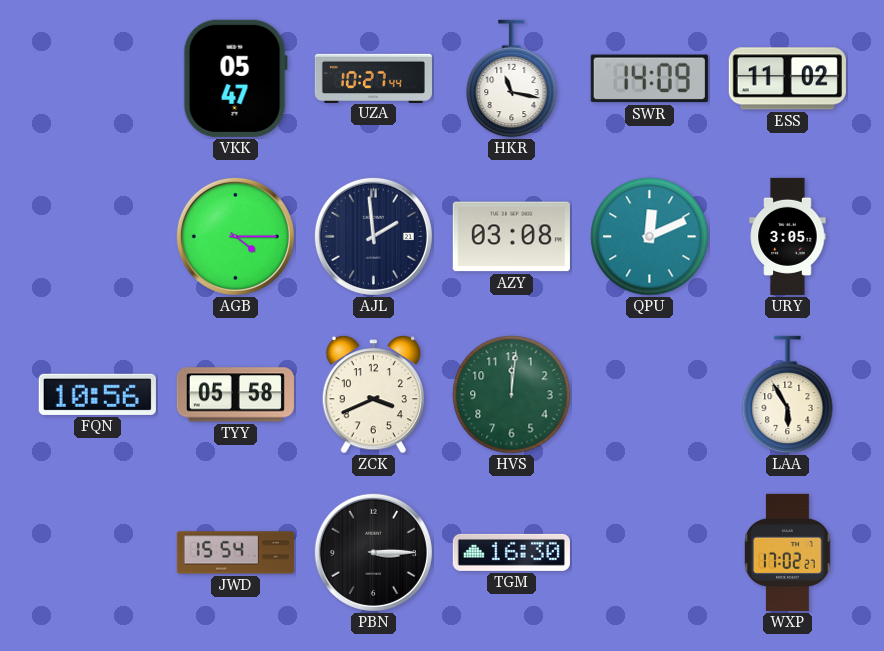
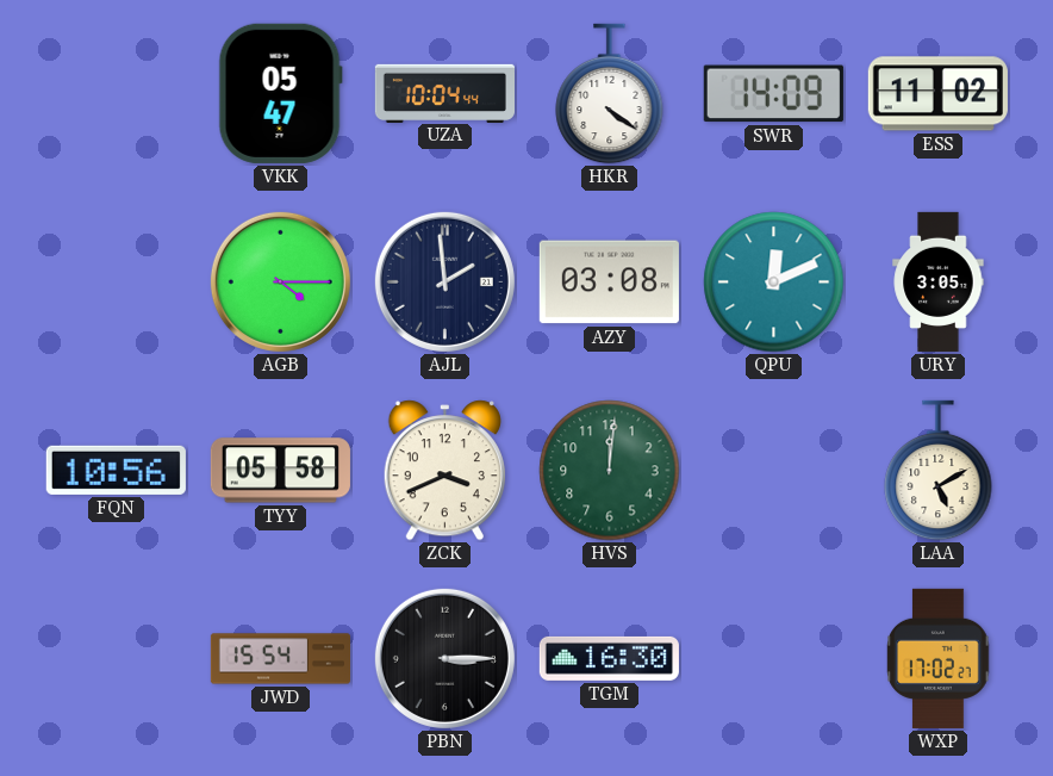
UZA: 10:27 -> 10:04 (444, 93)
HKR: 11:17 -> 4:21 (610, 94)
LAA: 5:55 -> 5:10 (939, 471)
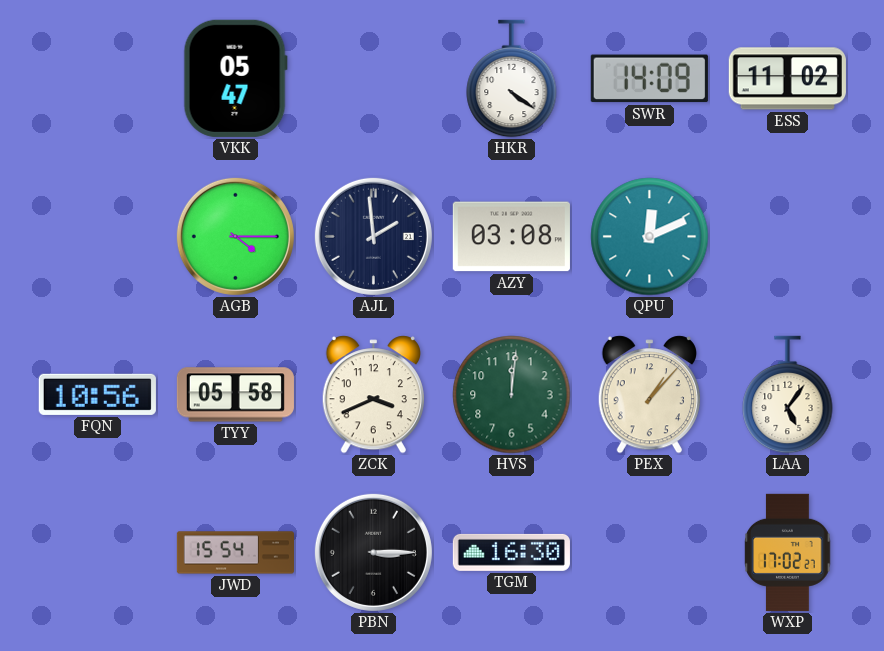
UZA: 10:04 -> none (444, 93)
URY: 3:05 -> none (939, 281)
PEX: none -> 1:07 (649, 395)
LAA: 5:10 -> 5:06 (788, 395)
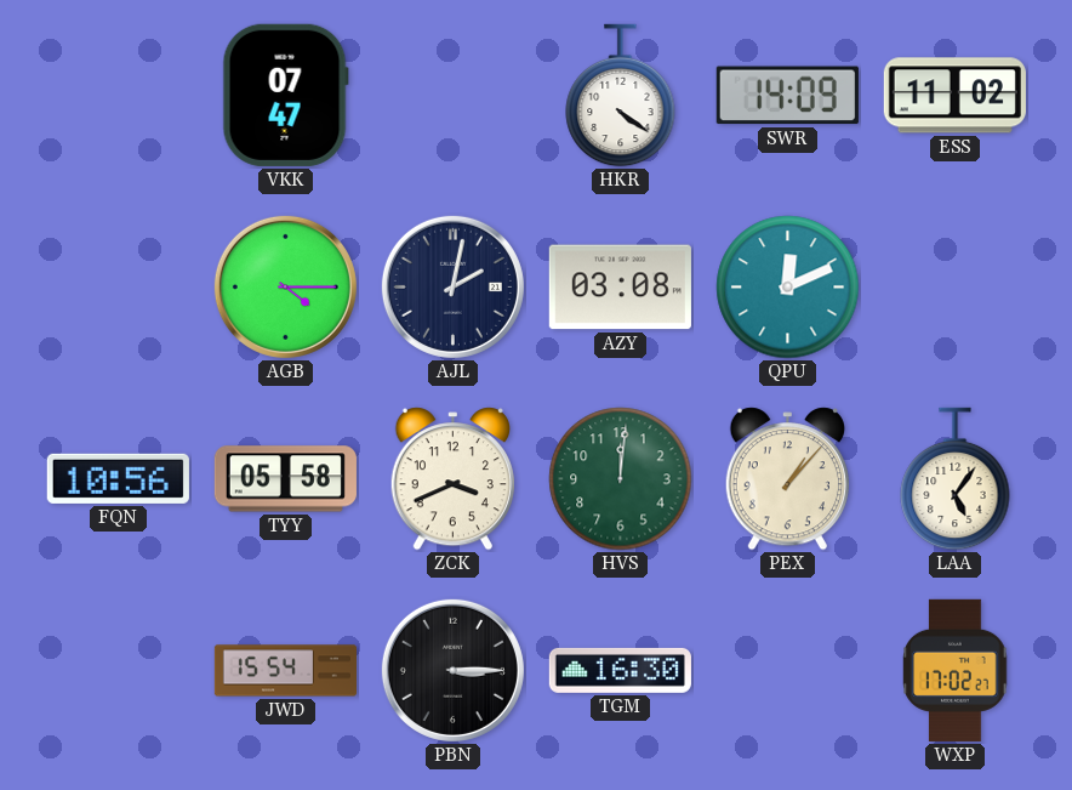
VKK: 05:47 -> 07:47 (285, 95)
AJL: 1:59 -> 2:02 (452, 286)
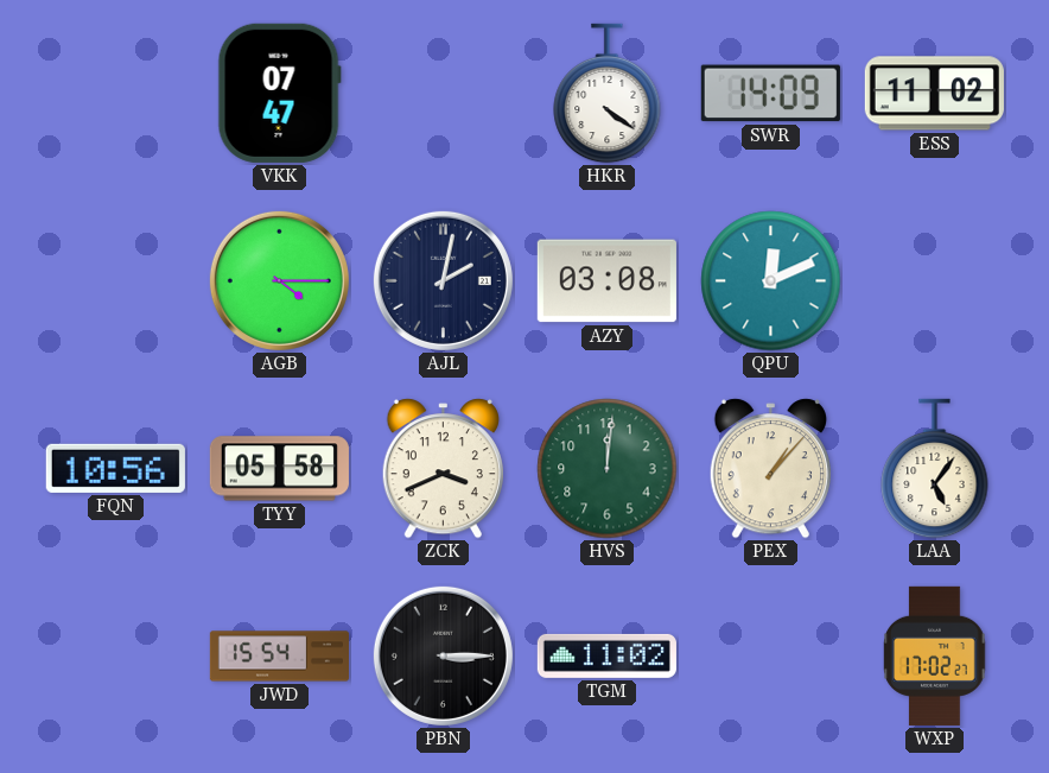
TGM: 16:30 -> 11:02 (606, 655)
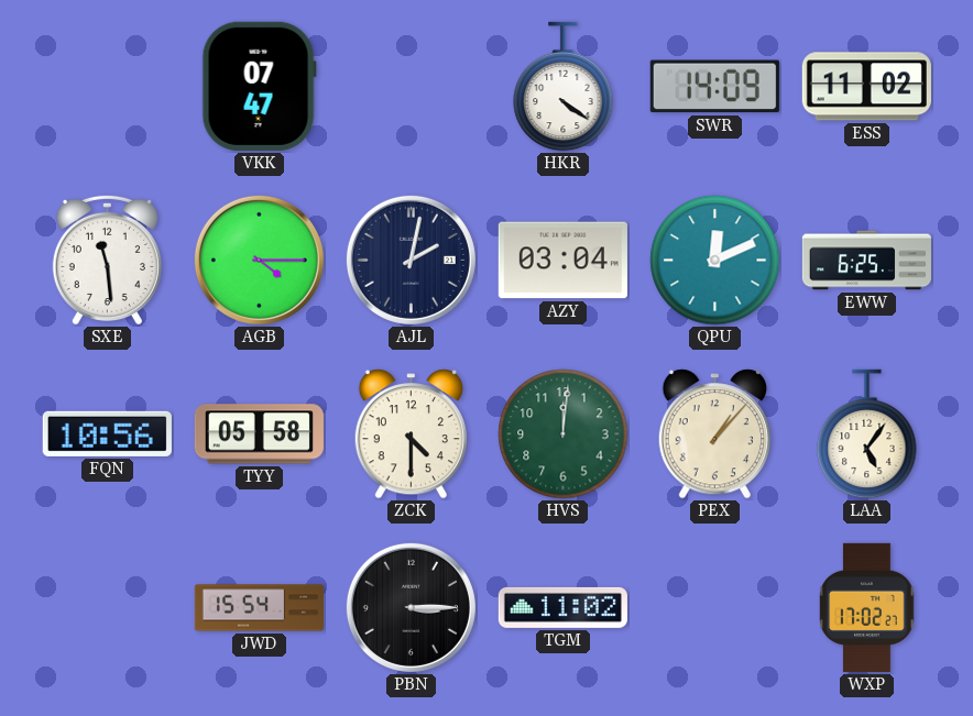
SXE: none -> 11:29 (107, 260)
AZY: 03:08 -> 03:04 (562, 261)
EWW: none -> 6:25 (866, 261)
ZCK: 3:41 -> 4:30 (411, 434)
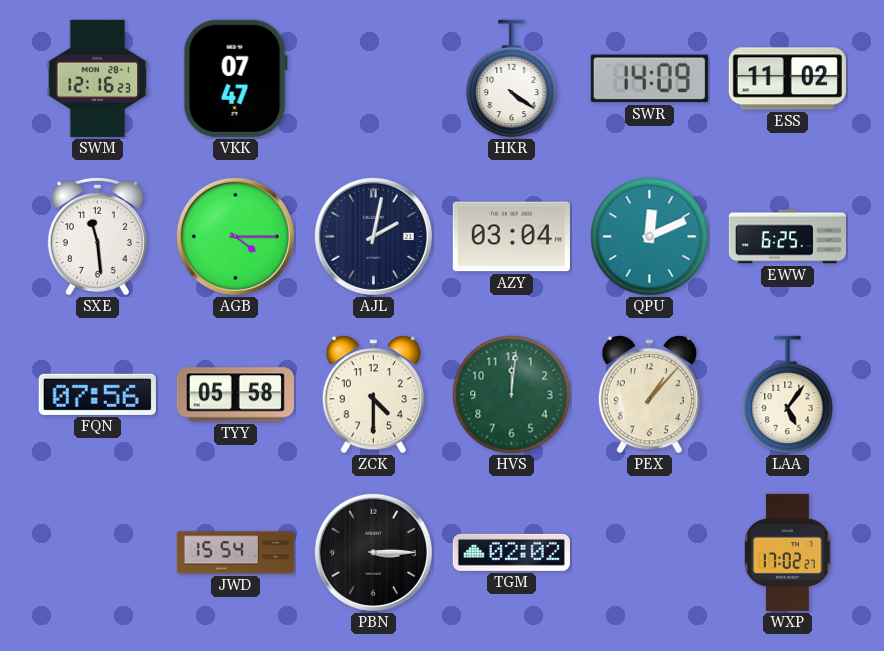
SWM: none -> 12:16 (98, 78)
FQN: 10:56 -> 07:56 (97, 394)
TGM: 11:02 -> 02:02 (511, 552)
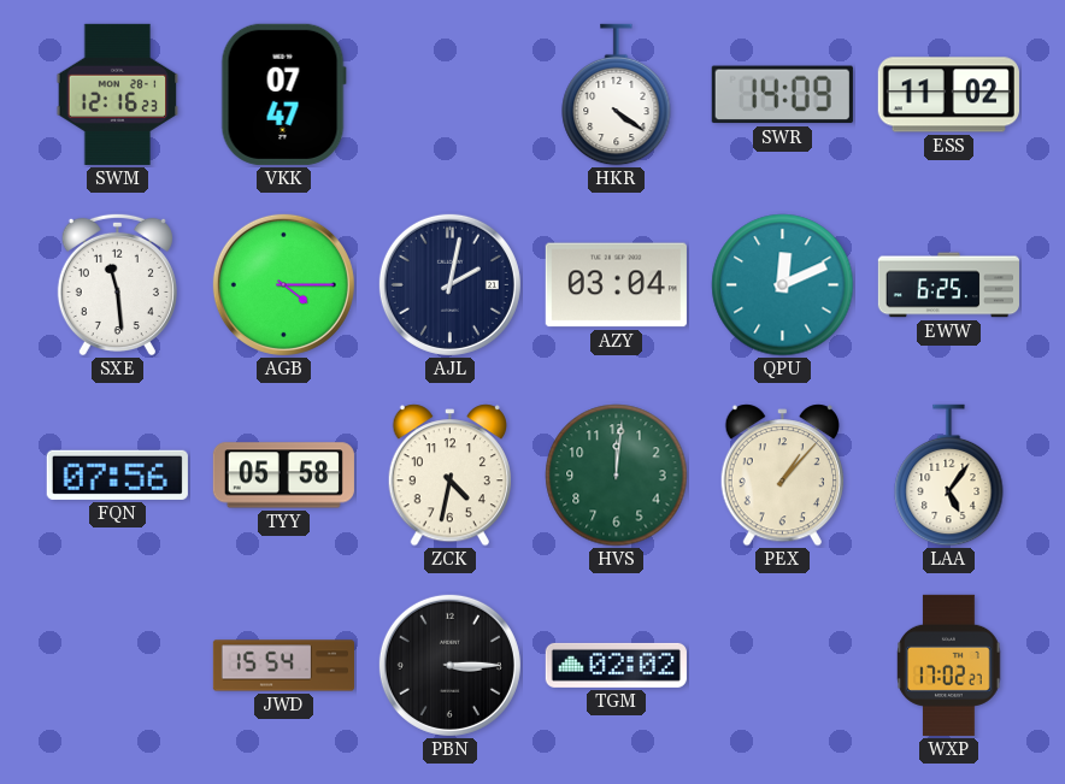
ZCK: 4:30 -> 4:32 (449, 476)
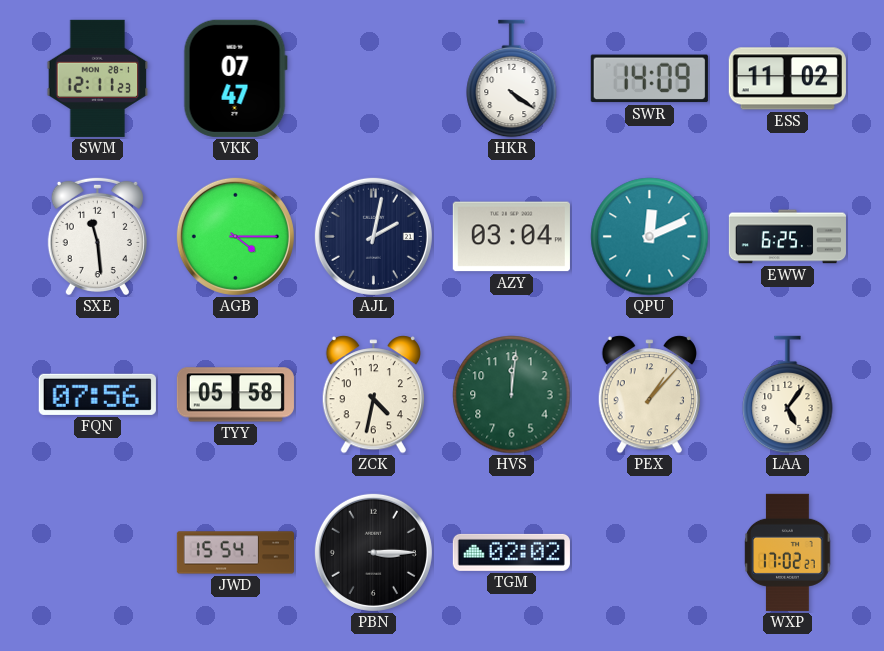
SWM: 12:16 -> 12:11 (98, 78)
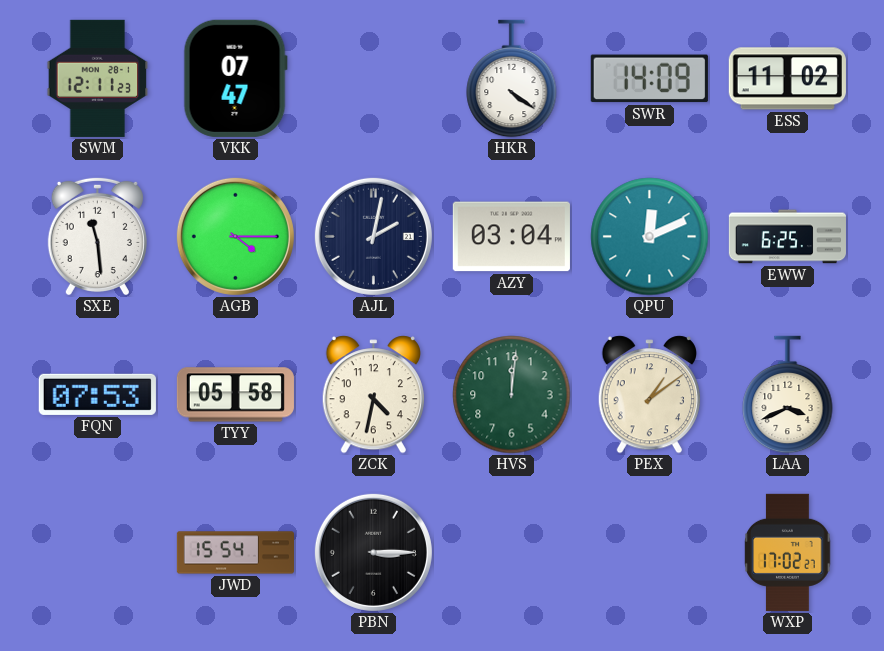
FQN: 07:56 -> 07:53 (97, 394)
PEX: 1:07 -> 1:09 (649, 395)
LAA: 5:06 -> 3:41 (788, 395)
TGM: 02:02 -> none (511, 552)
